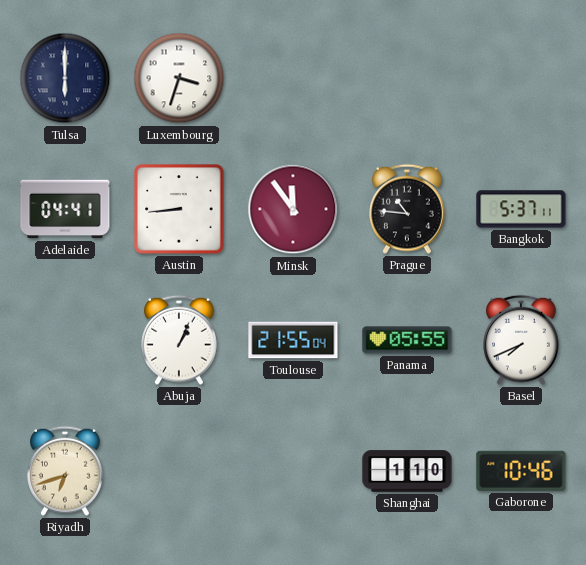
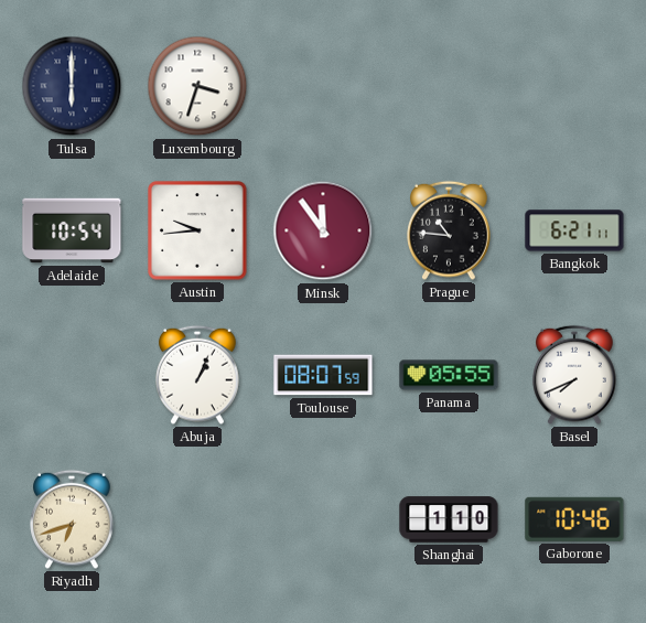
Adelaide: 04:41 -> 10:54 (72, 230)
Austin: 8:44 -> 9:44 (197, 230)
Bangkok: 5:37 -> 6:21 (574, 230)
Toulouse: 21:55 -> 08:07 (323, 375)
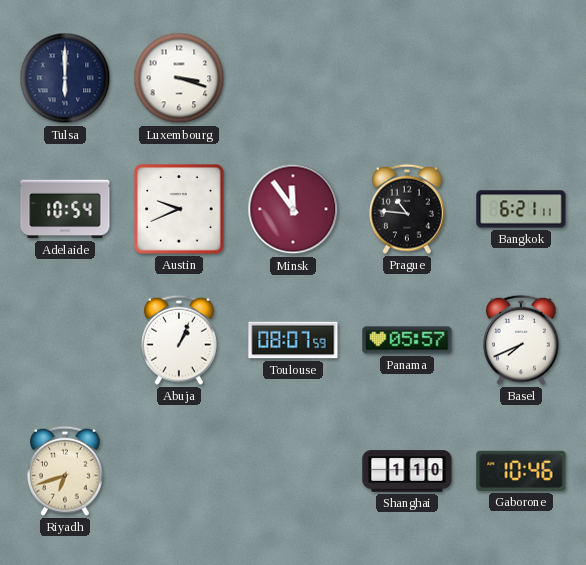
Luxembourg: 3:33 -> 3:18 (179, 78)
Austin: 9:44 -> 9:41 (179, 209)
Panama: 05:55 -> 05:57 (407, 340)
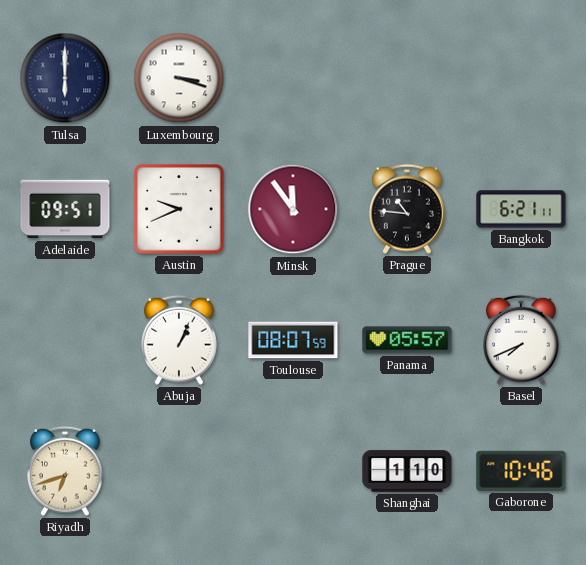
Adelaide: 10:54 -> 09:51 (65, 209)
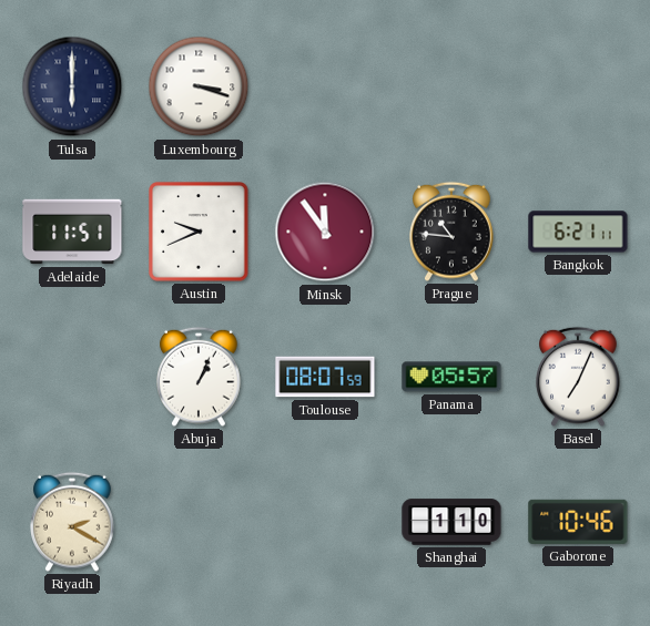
Adelaide: 09:51 -> 11:51 (72, 232)
Basel: 7:41 -> 7:04 (578, 377)
Riyadh: 6:42 -> 2:20 (72, 522)
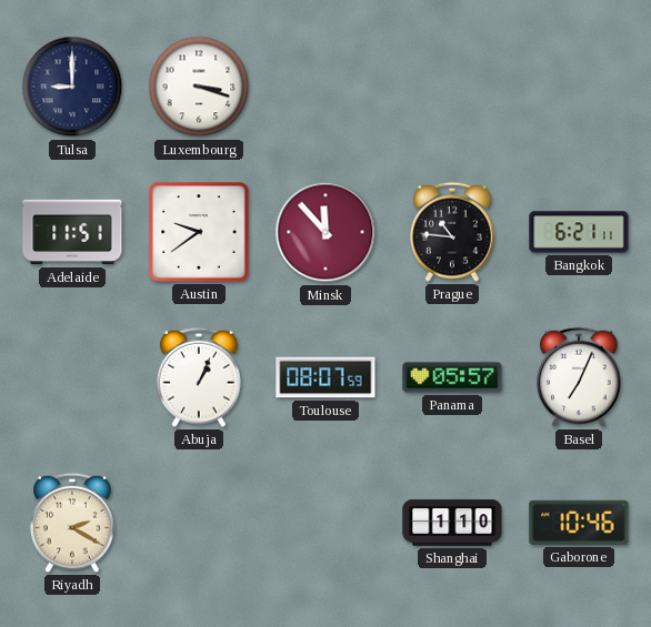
Tulsa: 6:00 -> 9:00 (72, 87)
Austin: 9:41 -> 9:39 (199, 232)
Minsk: 11:54 -> 11:53 (325, 232)
